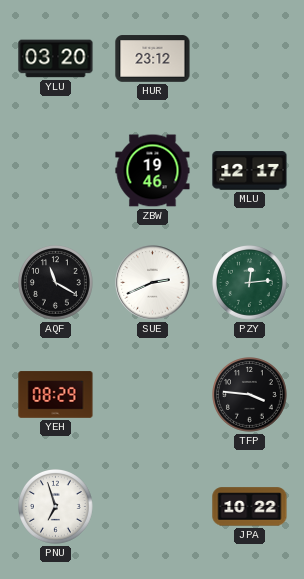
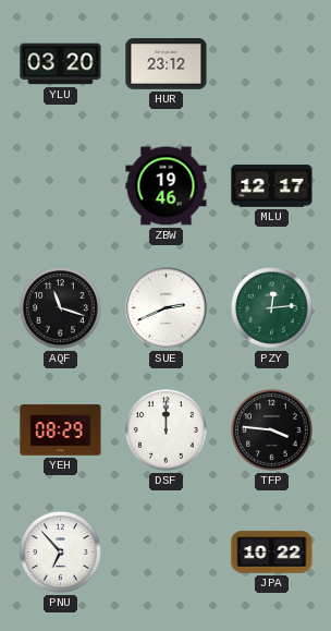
AQF: 11:20 -> 11:18 (61, 308)
DSF: none -> 12:00 (167, 430)
PNU: 6:57 -> 6:53 (61, 553)
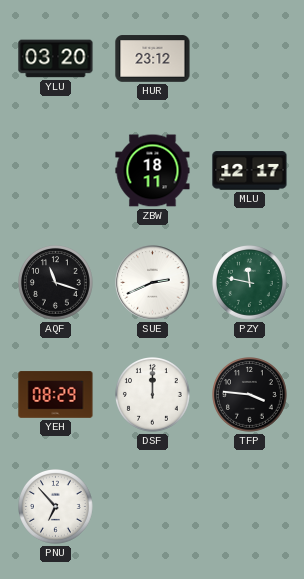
ZBW: 19:46 -> 18:11 (153, 171)
PZY: 12:14 -> 11:47 (250, 283)
JPA: 10:22 -> none (272, 553)
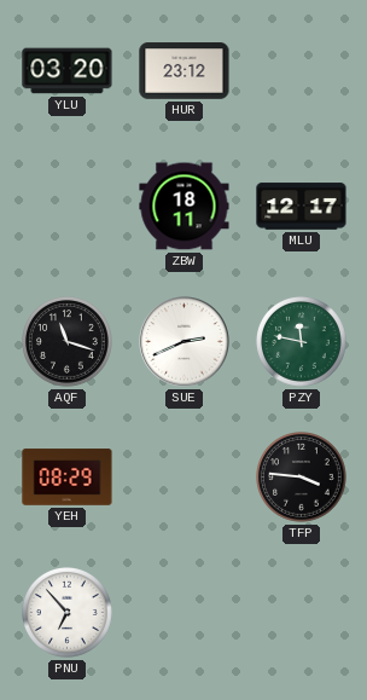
DSF: 12:00 -> none (153, 395)
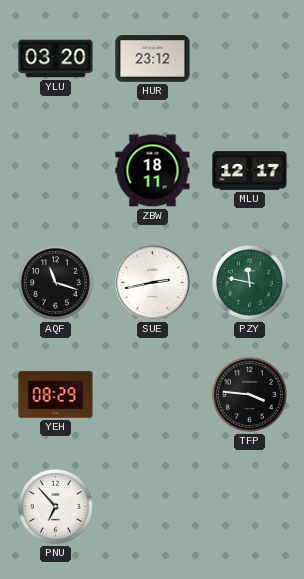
SUE: 2:41 -> 2:43 (153, 283)
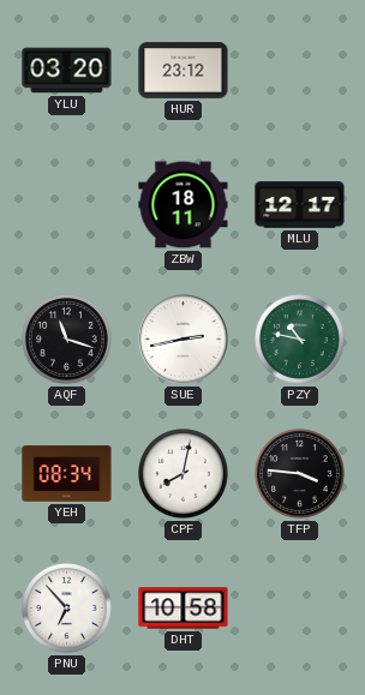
PZY: 11:47 -> 10:47 (300, 340)
YEH: 08:29 -> 08:34 (67, 474)
CPF: none -> 8:02 (184, 474)
DHT: none -> 10:58 (184, 609)
